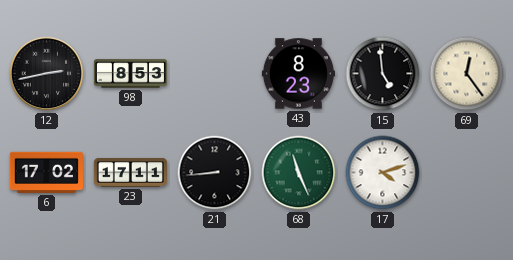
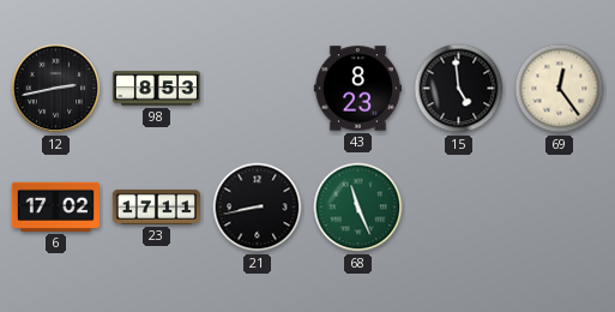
21: 8:44 -> 8:43 (258, 208)
17: 4:12 -> none (383, 173)
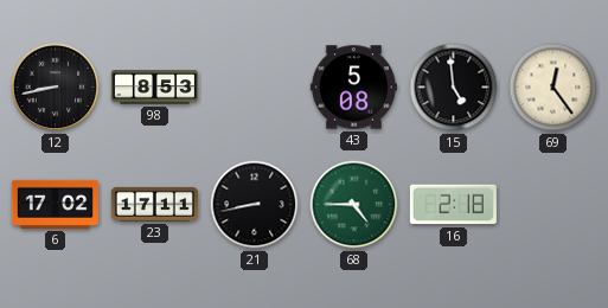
12: 2:43 -> 8:43 (56, 88)
43: 8:23 -> 5:08 (353, 88)
68: 11:26 -> 4:45 (354, 205)
16: none -> 2:18 (453, 205)
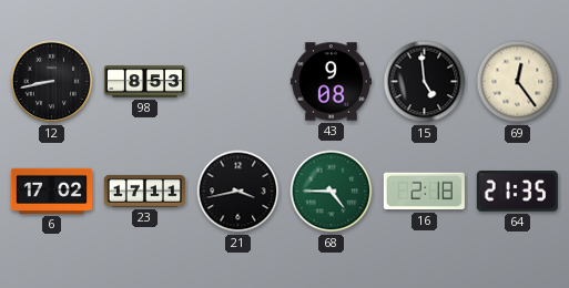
43: 5:08 -> 9:08 (331, 82)
21: 8:43 -> 3:43 (238, 192)
64: none -> 21:35 (517, 192)
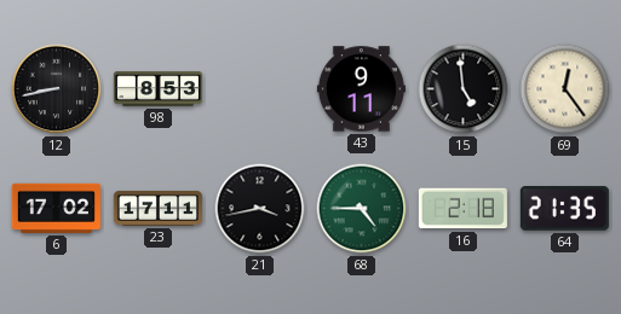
43: 9:08 -> 9:11 (361, 89)
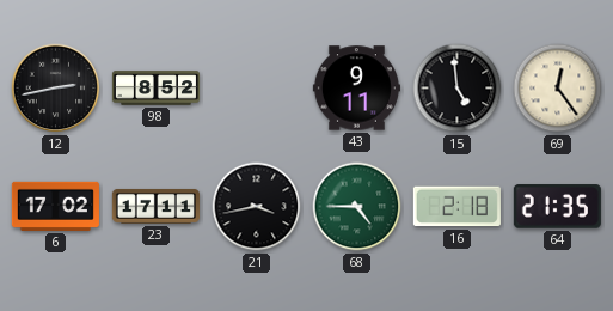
12: 8:43 -> 2:43 (56, 89)
98: 8:53 -> 8:52 (155, 89)
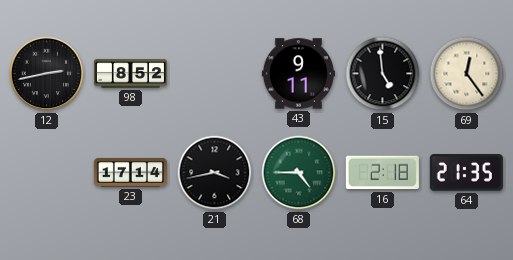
6: 17:02 -> none (55, 206)
23: 17:11 -> 17:14 (130, 172)
